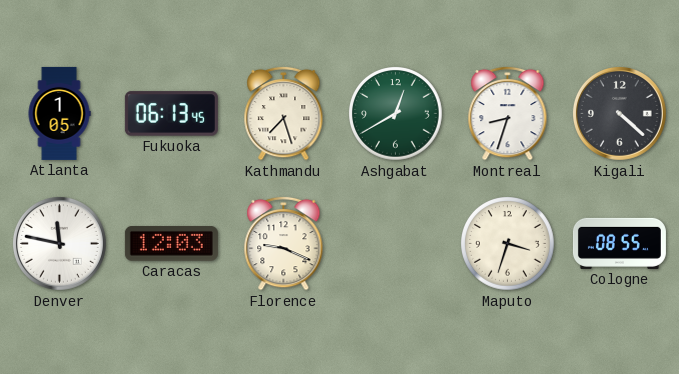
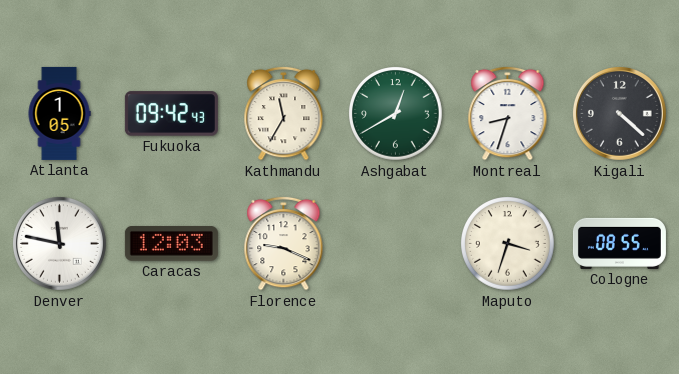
Fukuoka: 06:13 -> 09:42 (171, 114)
Kathmandu: 7:27 -> 11:35 (284, 113)
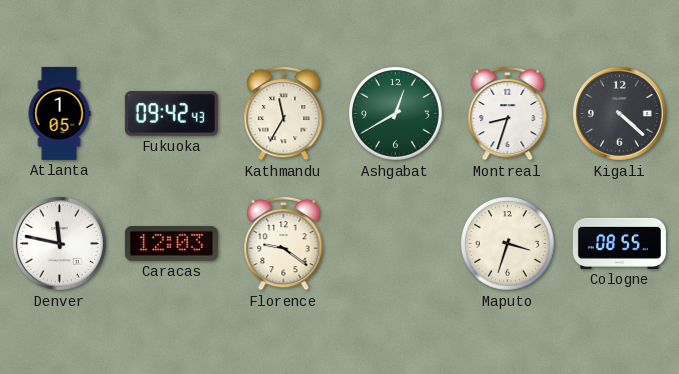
Florence: 9:19 -> 9:21 (284, 243)
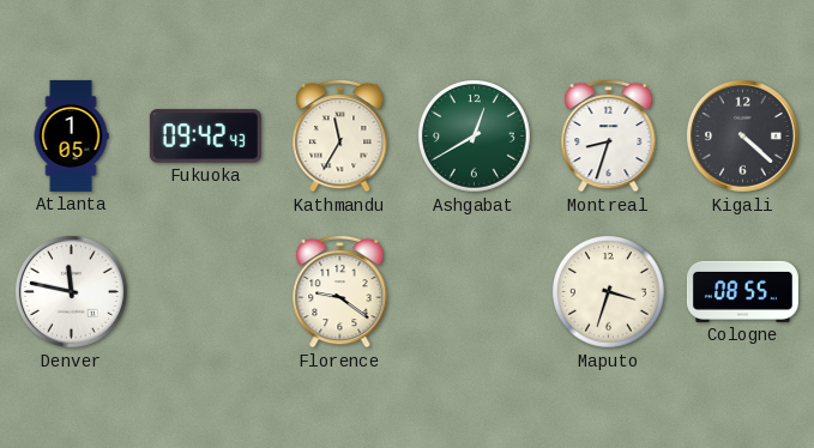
Caracas: 12:03 -> none (171, 244)
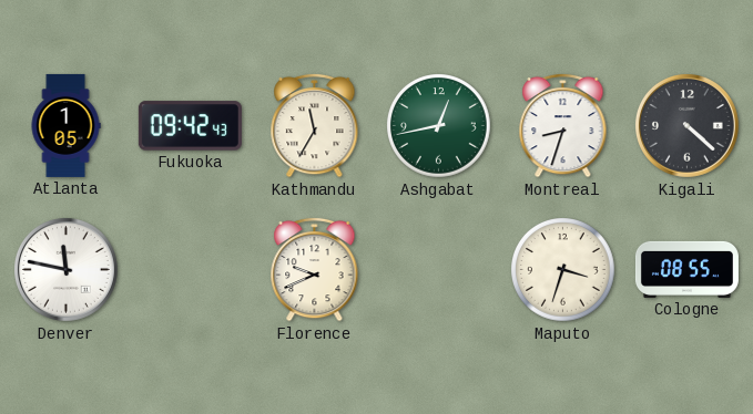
Ashgabat: 12:40 -> 12:43 (439, 126)
Florence: 9:21 -> 9:41 (315, 269)
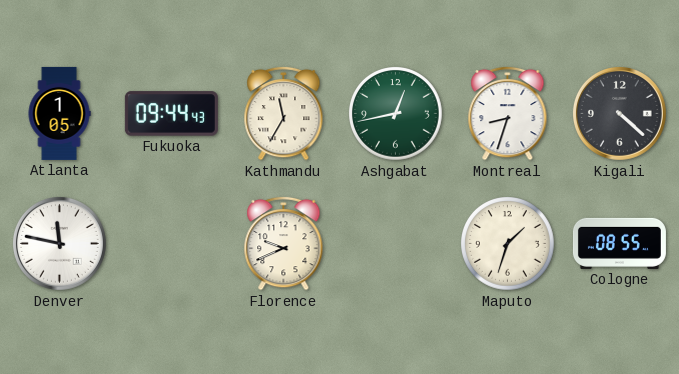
Fukuoka: 09:42 -> 09:44 (171, 114)
Maputo: 3:33 -> 1:33 (508, 244)
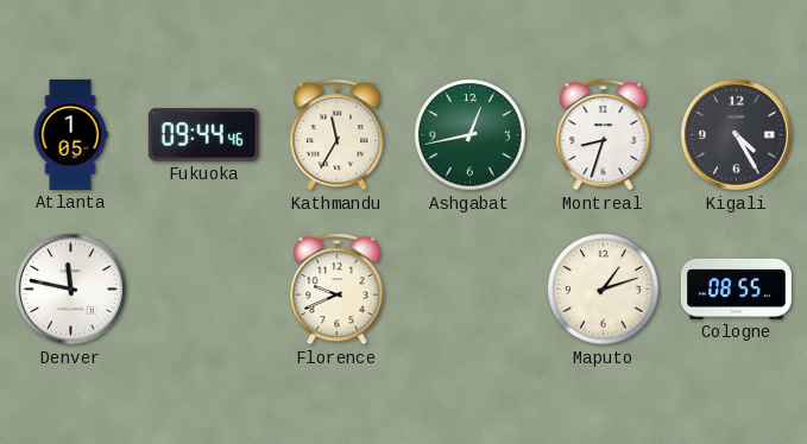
Fukuoka: 09:44:43 -> 09:44:46 (203, 135)
Kigali: 4:22 -> 4:25 (736, 134)
Maputo: 1:33 -> 1:12 (604, 290)
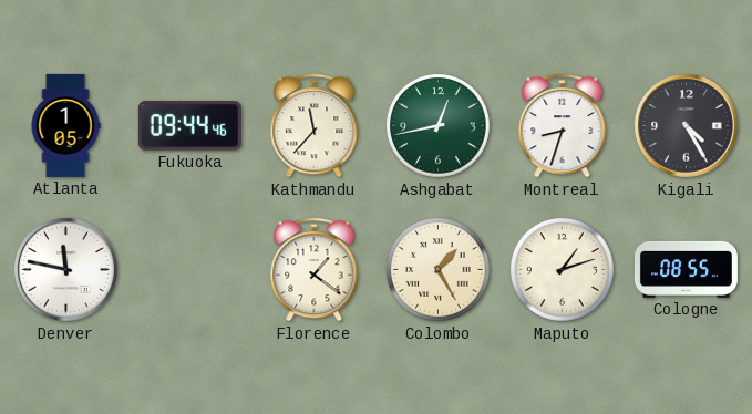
Kathmandu: 11:35 -> 11:37 (315, 125)
Florence: 9:41 -> 1:21 (315, 269)
Colombo: none -> 1:25 (439, 270)
